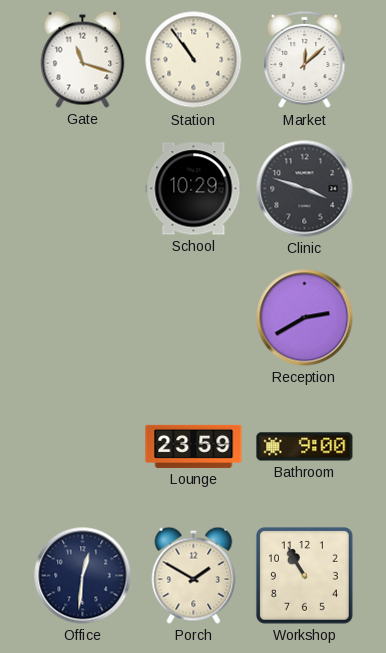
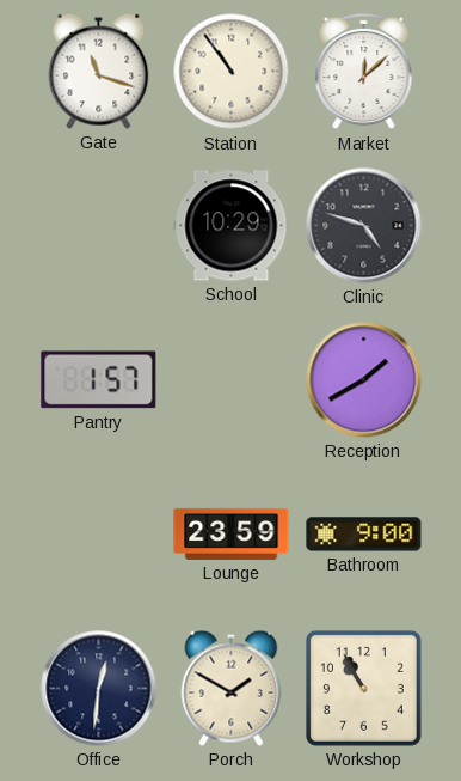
Clinic: 3:48 -> 4:48 (364, 226)
Pantry: none -> 1:57 (99, 380)
Reception: 2:40 -> 1:40 (364, 380)
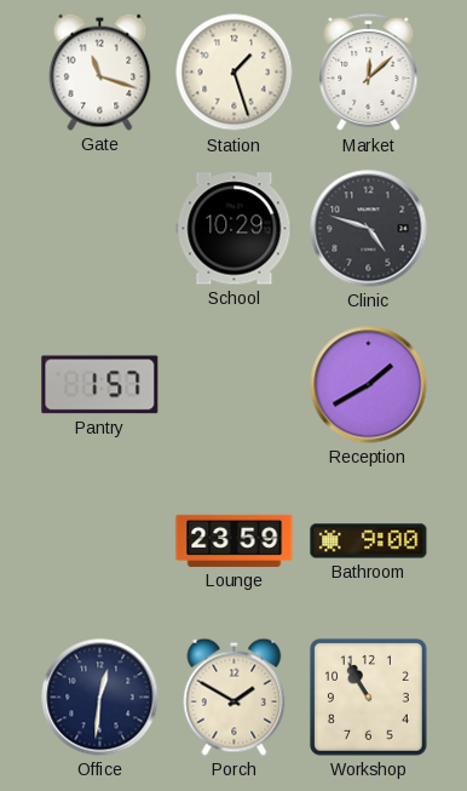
Station: 10:54 -> 1:27 (235, 73)
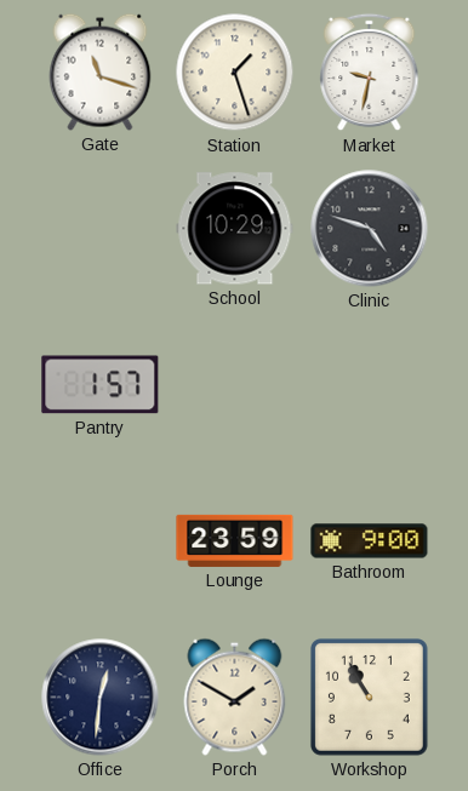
Market: 12:08 -> 9:32 (370, 73)
Reception: 1:40 -> none (369, 385)
